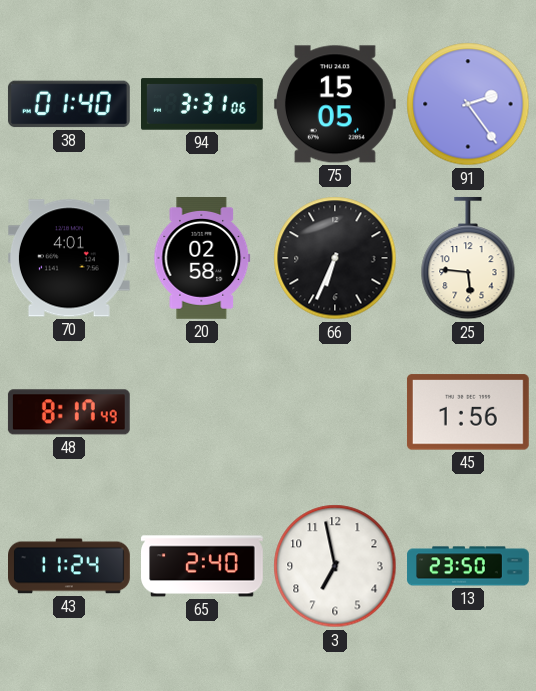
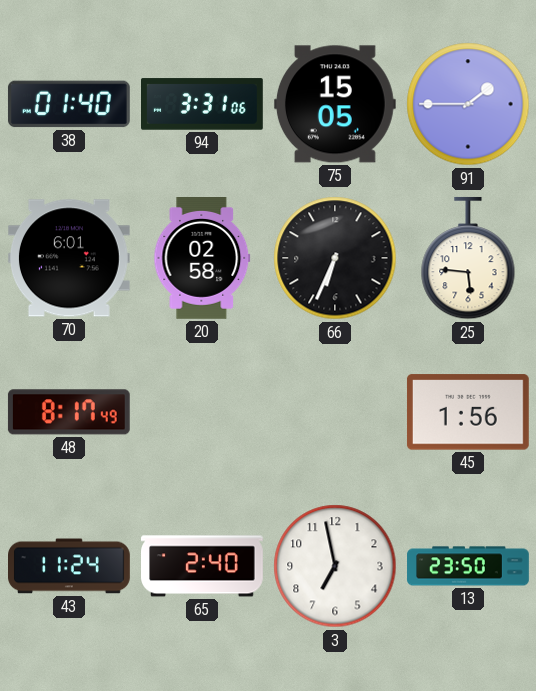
91: 2:24 -> 1:45 (468, 104)
70: 4:01 -> 6:01 (69, 258)
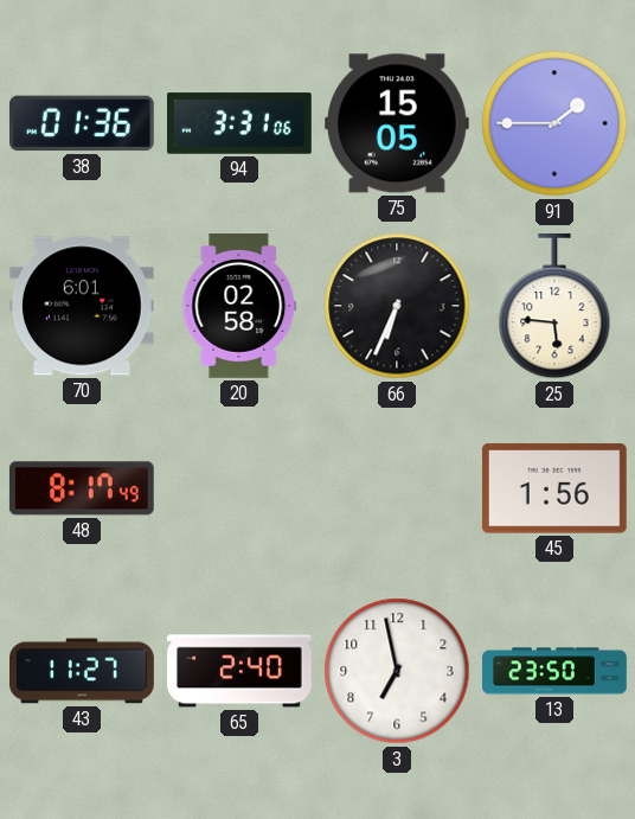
38: 01:40 -> 01:36 (82, 123)
43: 11:24 -> 11:27 (83, 671)
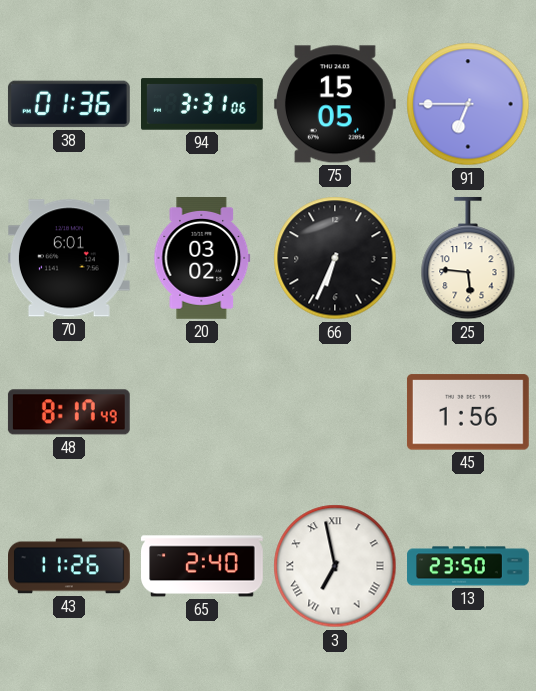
91: 1:45 -> 6:45 (468, 104)
20: 02:58 -> 03:02 (202, 259)
43: 11:27 -> 11:26 (70, 566)
3 numerals: Arabic -> Roman (335, 566)
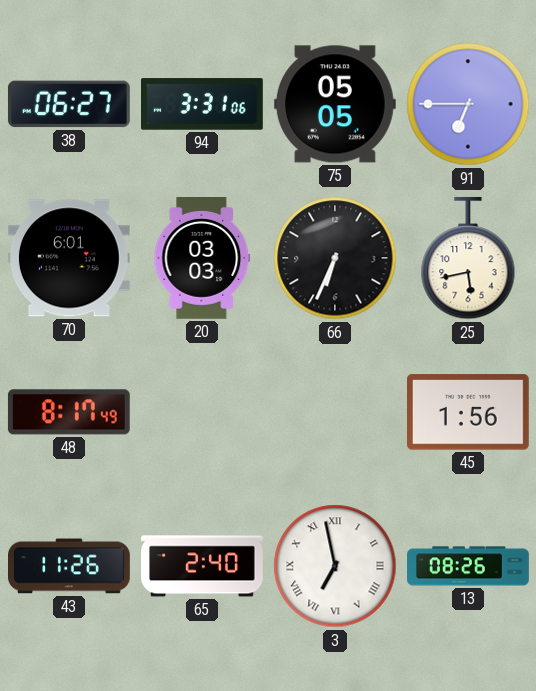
38: 01:36 -> 06:27 (69, 104)
75: 15:05 -> 05:05 (335, 104)
20: 03:02 -> 03:03 (202, 259)
25: 5:46 -> 5:43 (468, 258)
13: 23:50 -> 08:26 (468, 566)
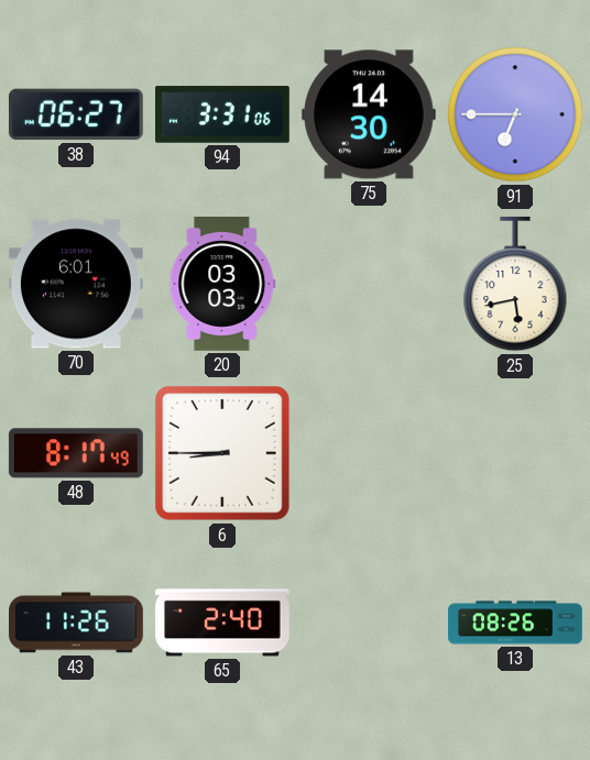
75: 05:05 -> 14:30 (369, 114)
66: 6:34 -> none (335, 258)
6: none -> 8:45 (222, 453)
45: 1:56 -> none (468, 412)
3: 6:58 -> none (335, 566)
